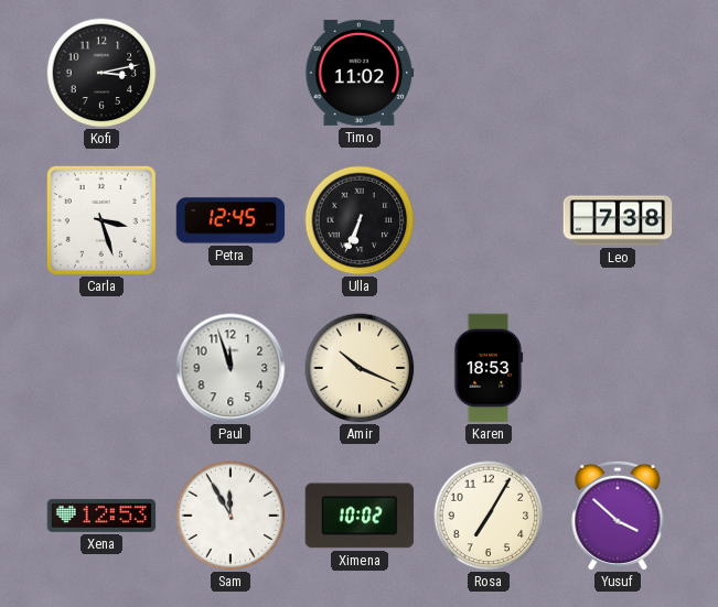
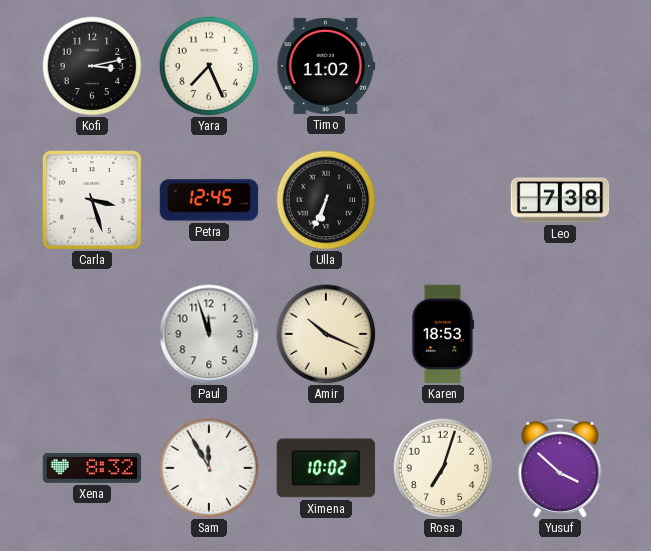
Yara: none -> 7:26 (209, 66)
Xena: 12:53 -> 8:32 (92, 468)
Rosa: 7:05 -> 7:03 (443, 468)
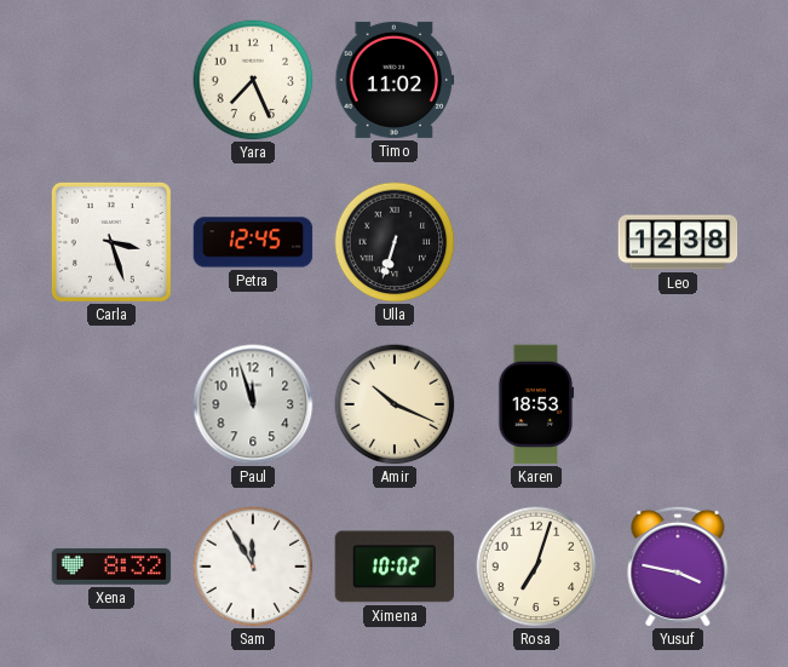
Kofi: 3:13 -> none (92, 66)
Ulla: 6:34 -> 6:33 (395, 242)
Leo: 7:38 -> 12:38 (678, 242)
Yusuf: 3:52 -> 3:47 (678, 567)
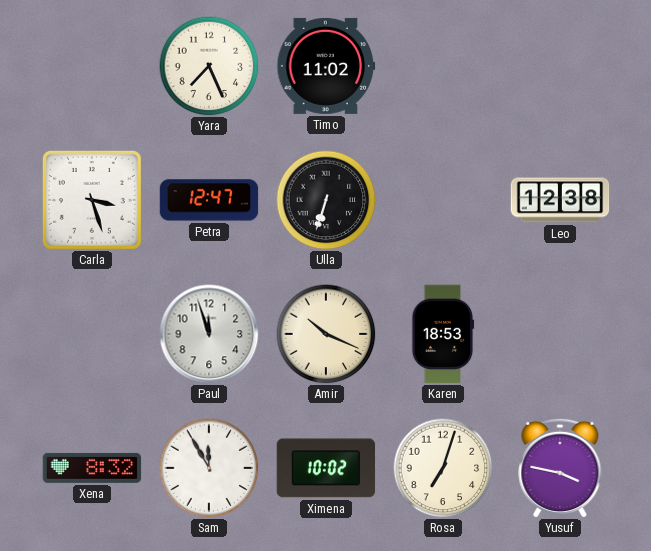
Petra: 12:45 -> 12:47 (209, 200)
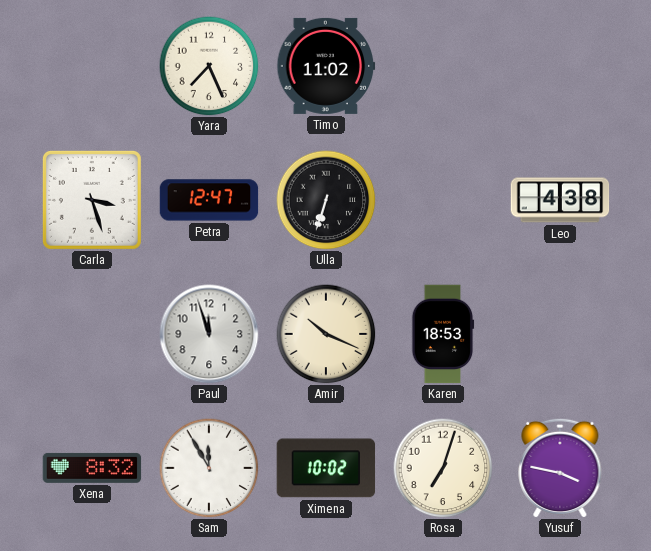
Leo: 12:38 -> 4:38 (560, 200)
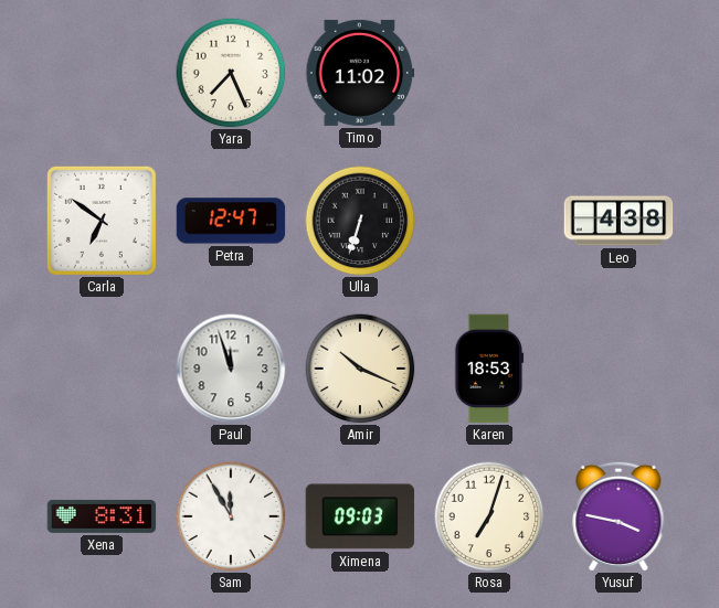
Carla: 3:27 -> 6:51 (102, 221)
Xena: 8:32 -> 8:31 (102, 516)
Ximena: 10:02 -> 09:03 (360, 516)
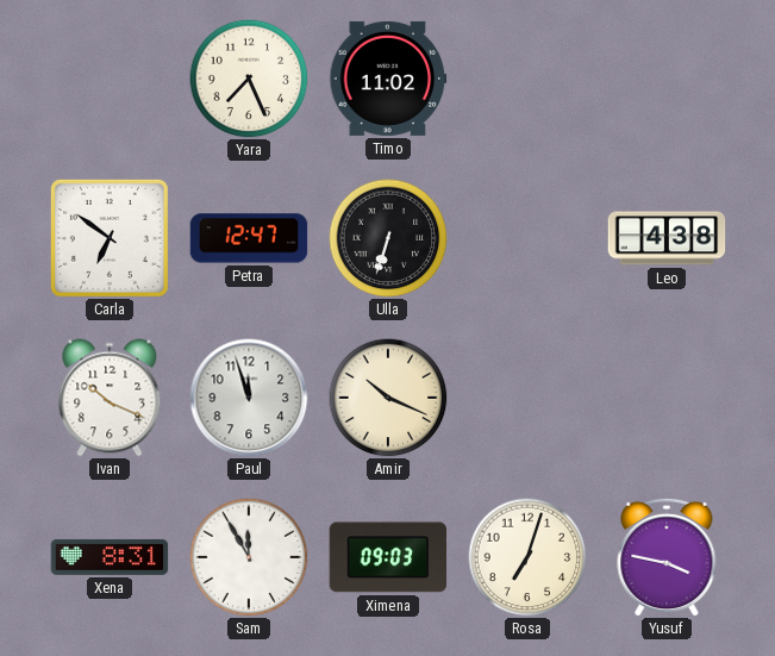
Ivan: none -> 10:19 (110, 398)
Karen: 18:53 -> none (489, 369)
